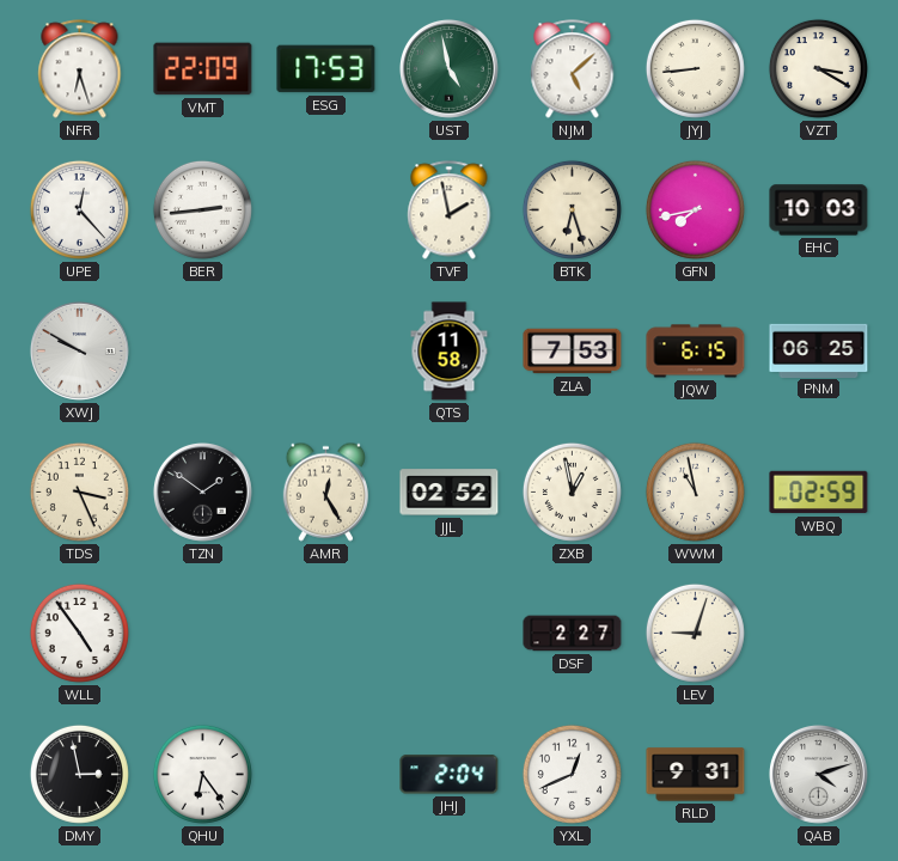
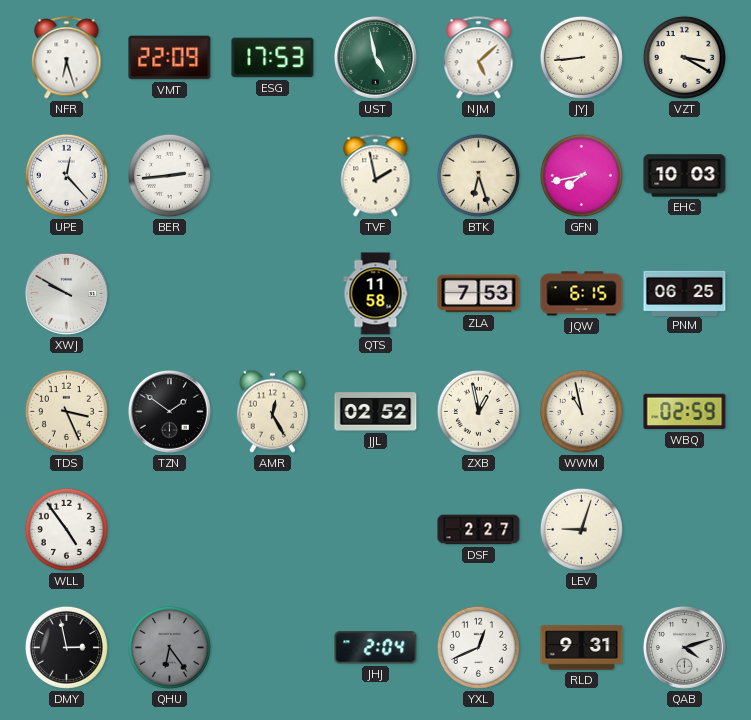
QHU dial: white -> grey (169, 647)
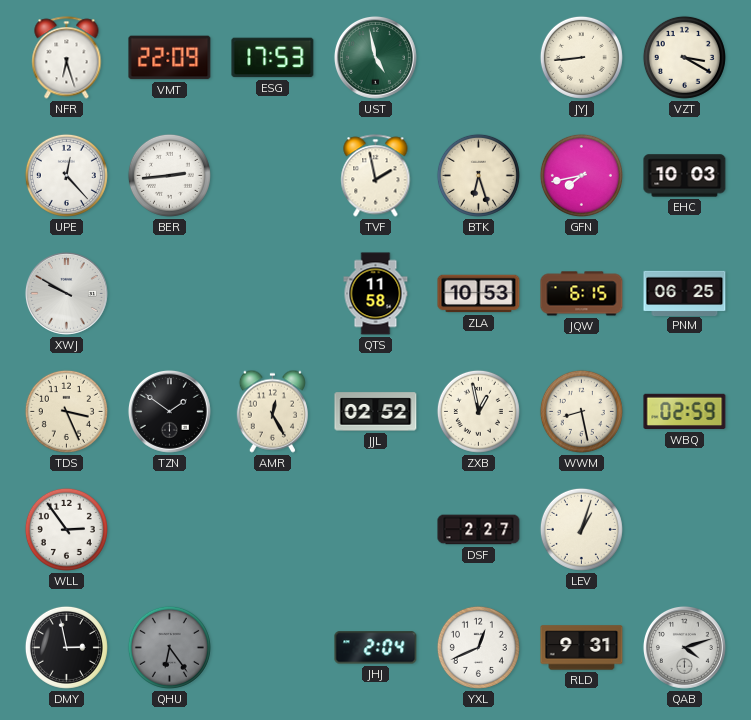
NJM: 5:08 -> none (479, 58)
ZLA: 7:53 -> 10:53 (479, 294)
WWM: 10:58 -> 8:28 (581, 411)
WLL: 4:54 -> 2:54 (66, 529)
LEV: 9:03 -> 1:03 (581, 529)
